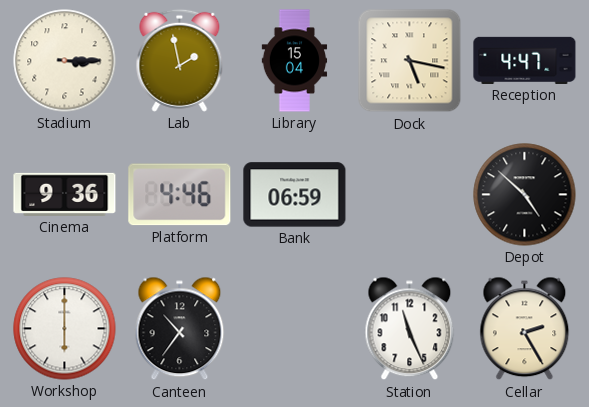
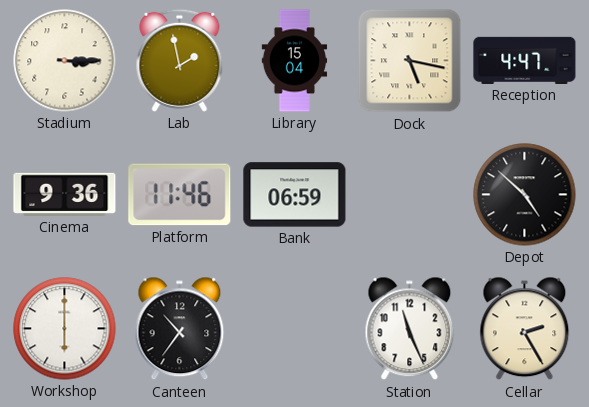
Platform: 4:46 -> 11:46 (180, 195)
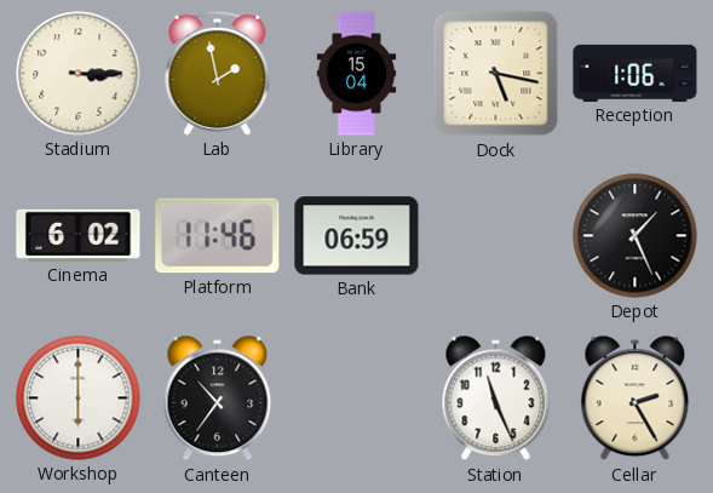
Reception: 4:47 -> 1:06 (636, 73)
Cinema: 9:36 -> 6:02 (79, 235)
Depot: 4:52 -> 1:26 (636, 236)
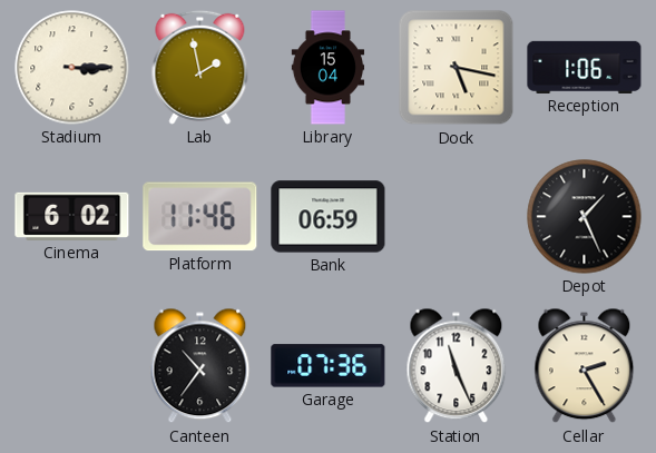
Workshop: 6:00 -> none (79, 399)
Garage: none -> 07:36 (329, 366)
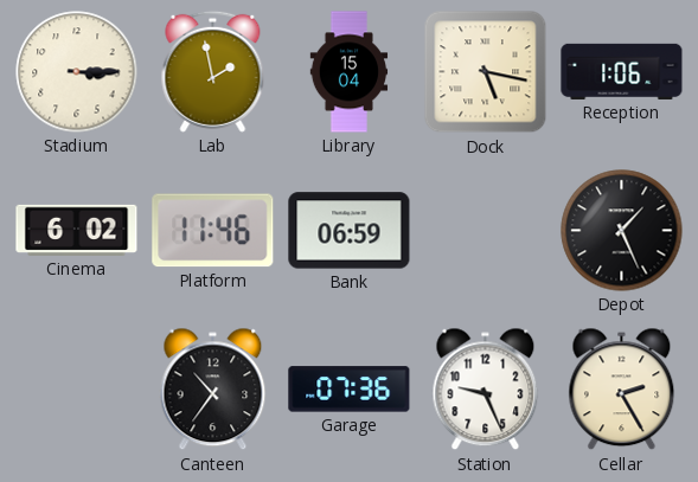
Station: 11:26 -> 9:26 (486, 390)
